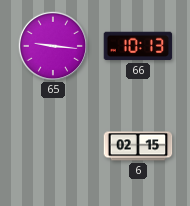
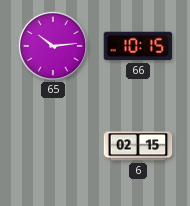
65: 9:16 -> 10:14 (52, 45)
66: 10:13 -> 10:15 (138, 46)
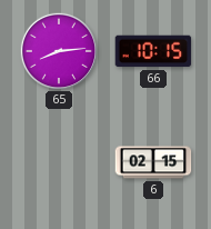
65: 10:14 -> 8:14 (58, 50)
